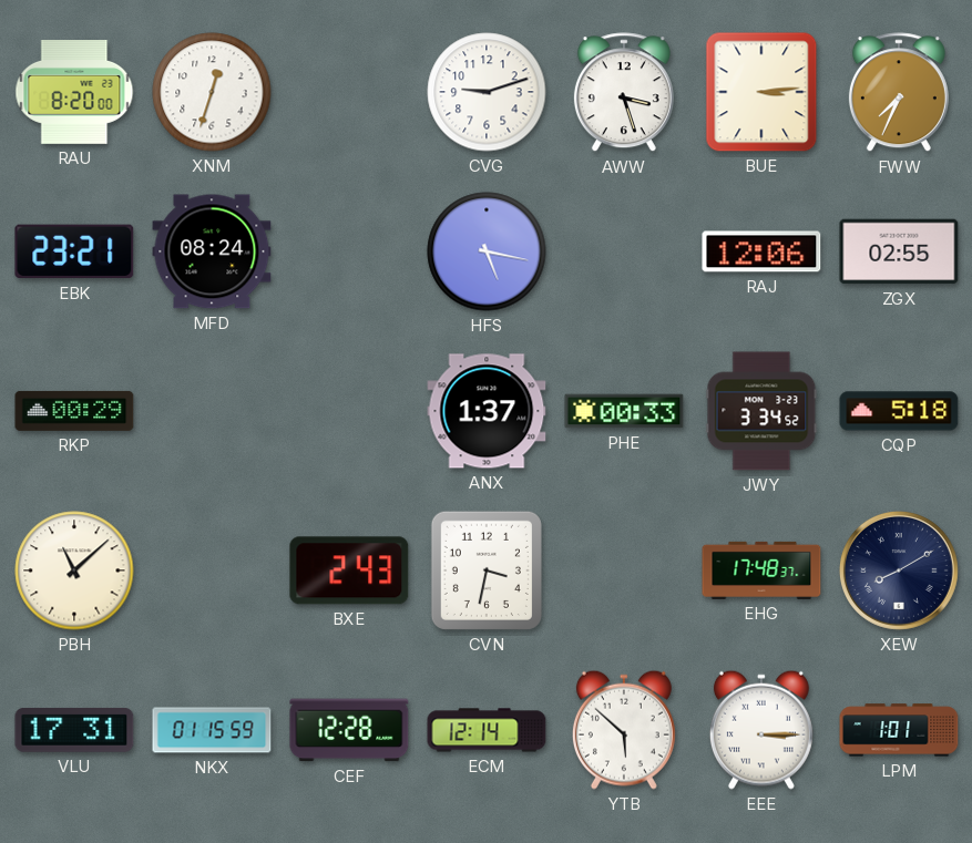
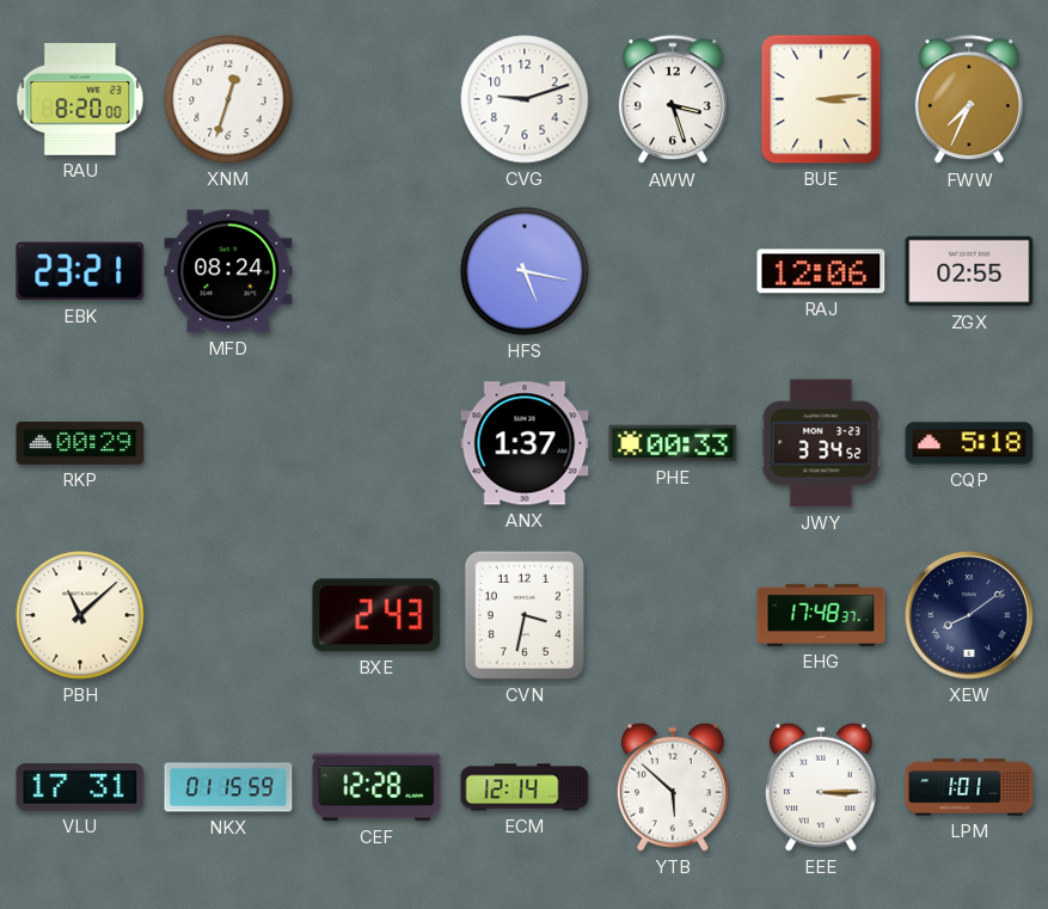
XEW: 8:10 -> 8:09 (969, 615)
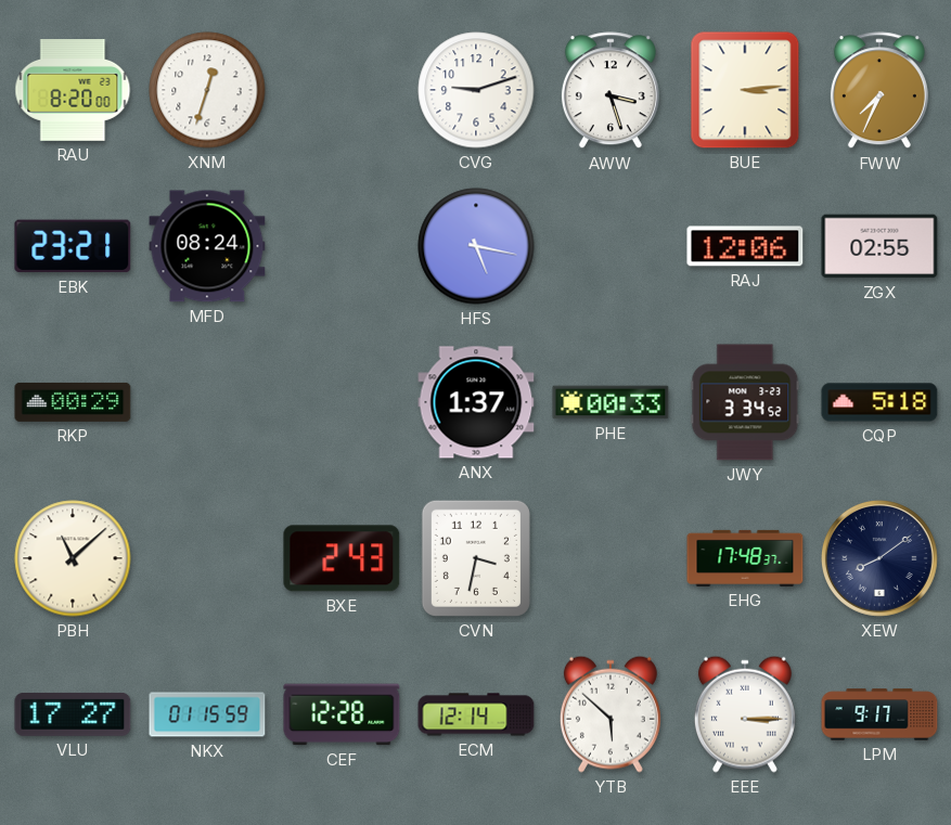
VLU: 17:31 -> 17:27 (73, 714)
LPM: 1:01 -> 9:17 (879, 714)
